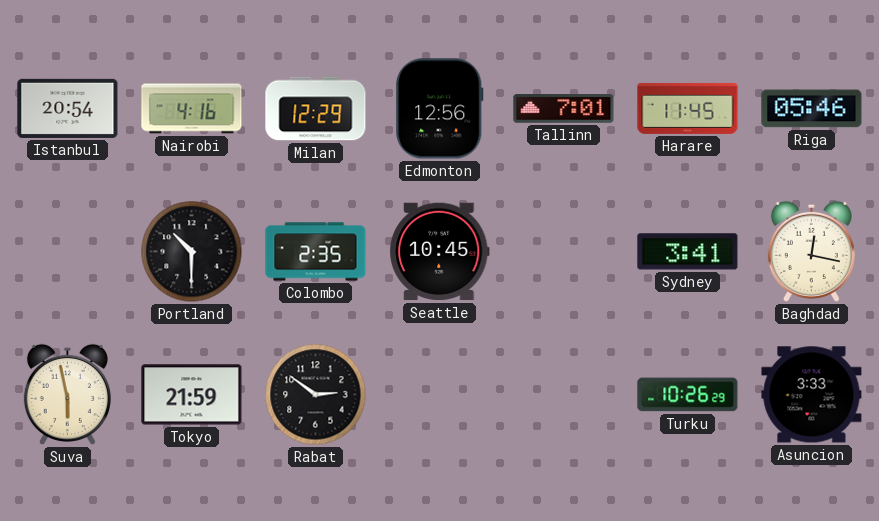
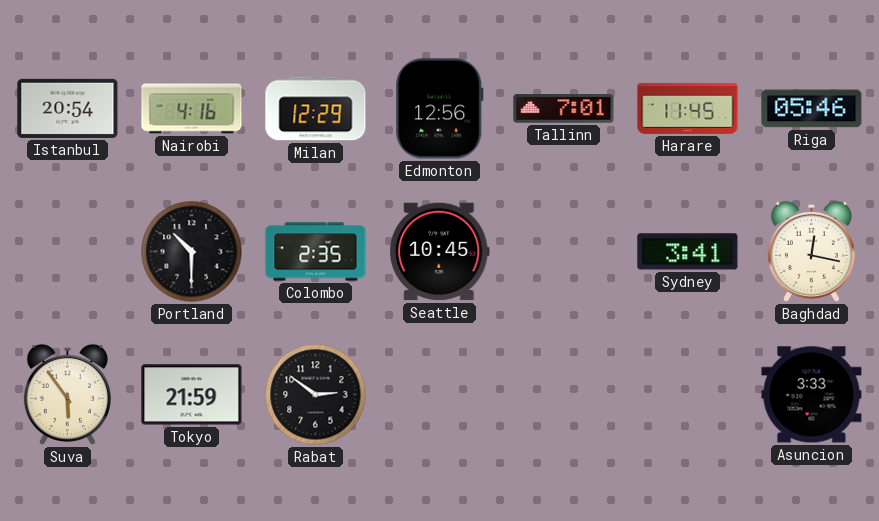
Suva: 5:58 -> 5:54 (67, 394)
Turku: 10:26 -> none (688, 395)
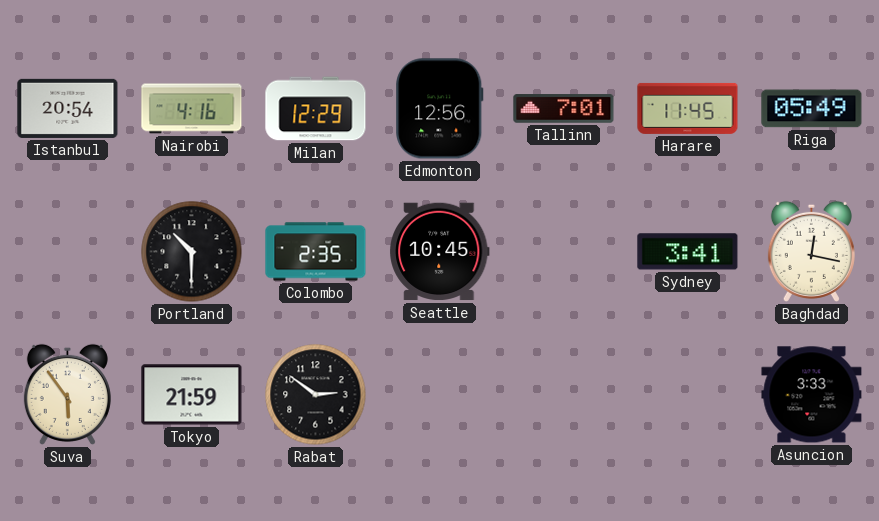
Riga: 05:46 -> 05:49 (812, 109)
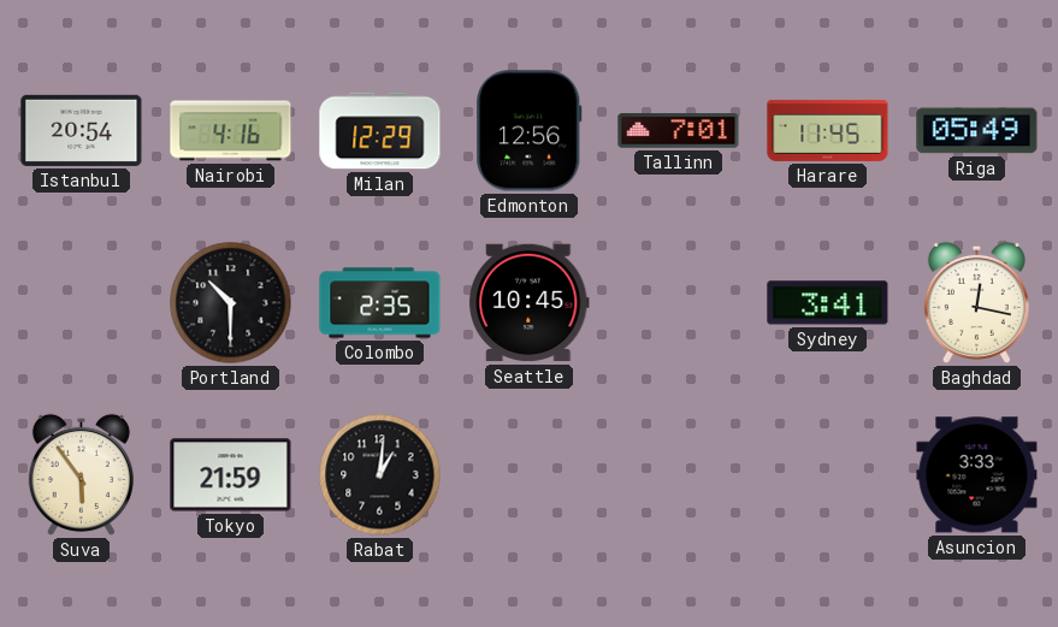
Rabat: 2:51 -> 1:01 (380, 475)
